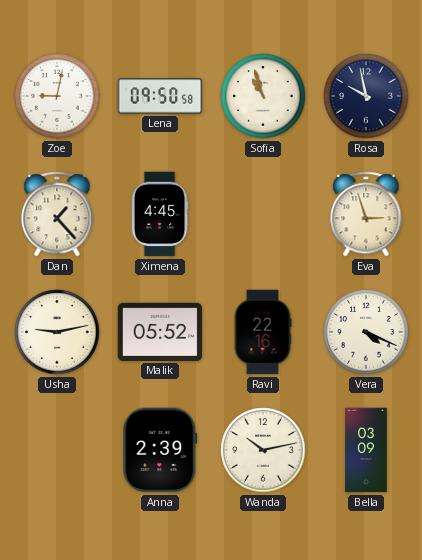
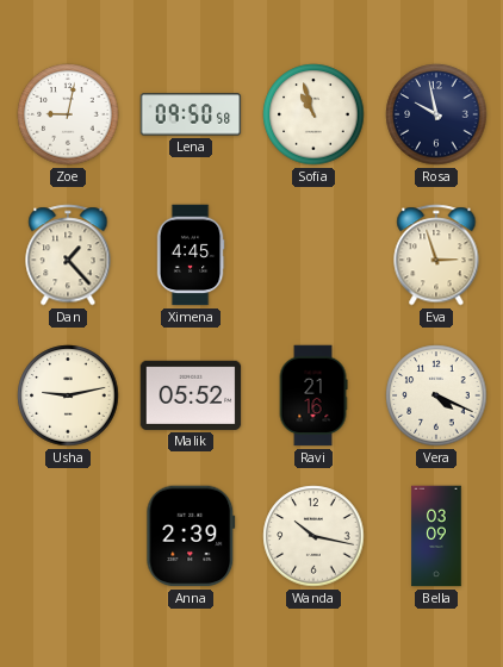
Ravi: 22:16 -> 21:16 (313, 395)
Wanda: 10:13 -> 10:17 (313, 536)
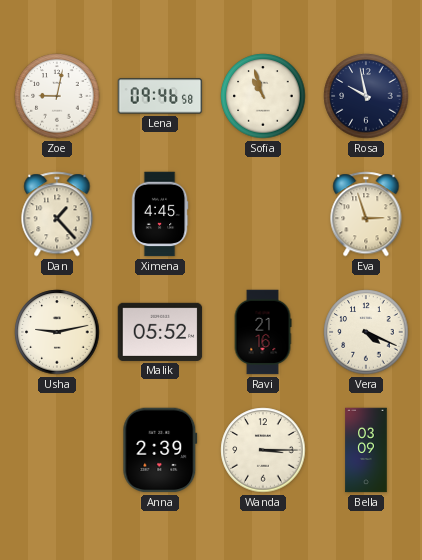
Lena: 09:50 -> 09:46 (160, 96)
Wanda: 10:17 -> 3:15 (263, 450)
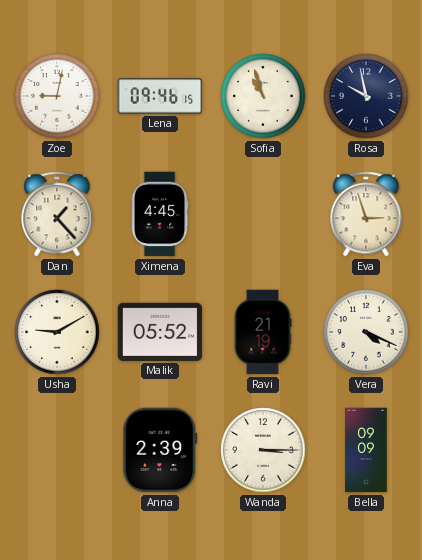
Lena: 09:46:58 -> 09:46:15 (160, 96)
Usha: 9:13 -> 9:10 (57, 332)
Ravi: 21:16 -> 21:19 (263, 332)
Bella: 03:09 -> 09:09 (366, 450)
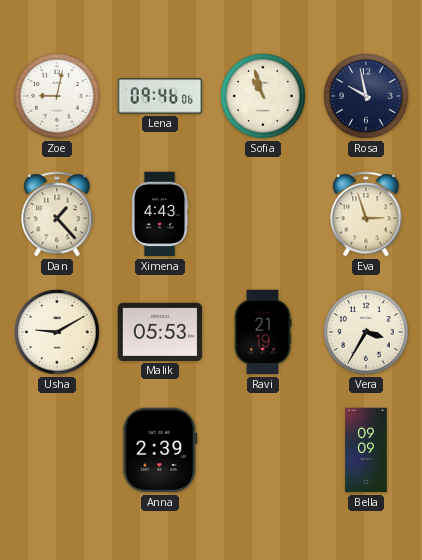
Lena: 09:46:15 -> 09:46:06 (160, 96)
Ximena: 4:45 -> 4:43 (160, 214)
Malik: 05:52 -> 05:53 (160, 332)
Vera: 4:19 -> 3:35 (366, 332)
Wanda: 3:15 -> none (263, 450)
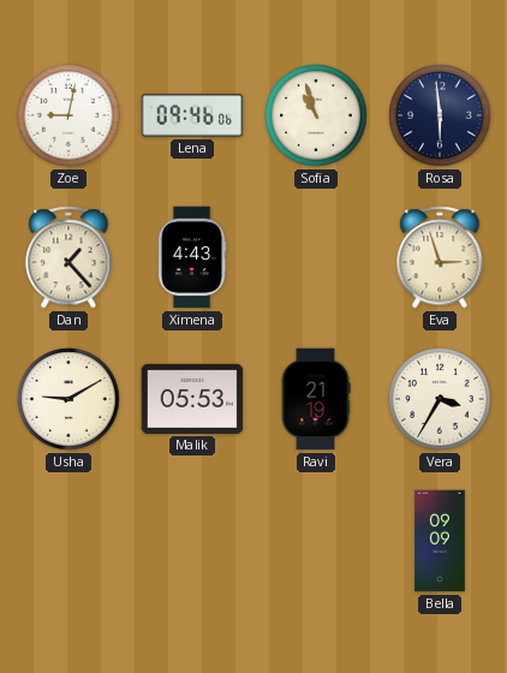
Rosa: 9:58 -> 5:59 (440, 115)
Anna: 2:39 -> none (160, 450)
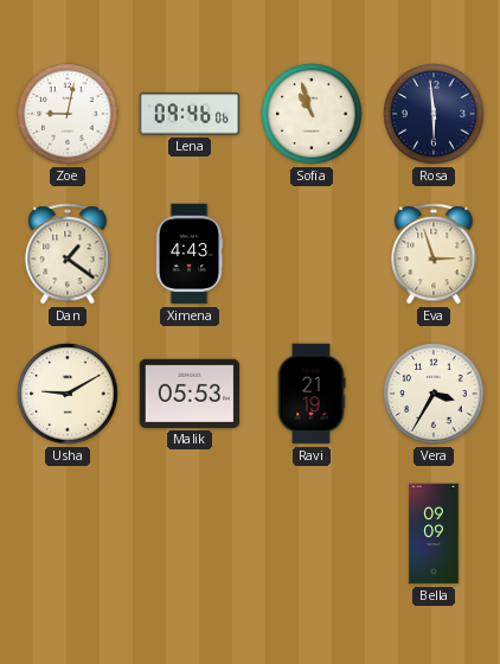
Dan: 1:23 -> 1:21 (68, 254)
